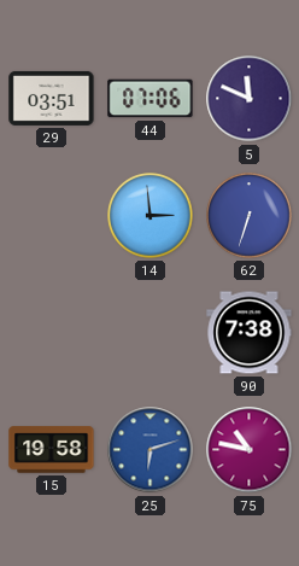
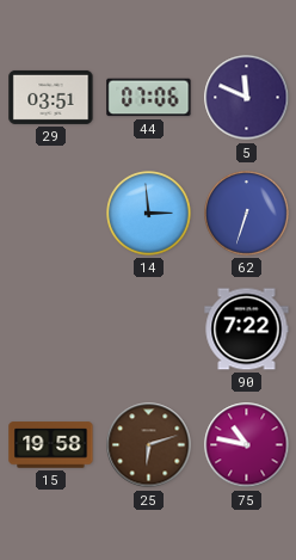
90: 7:38 -> 7:22 (247, 330)
25 dial: blue -> brown (149, 445)
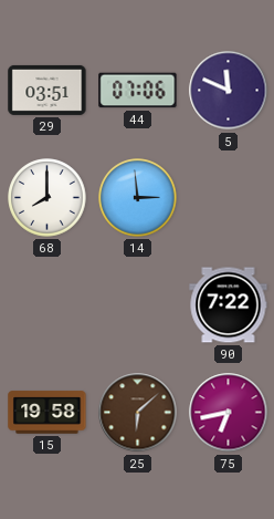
68: none -> 8:00 (48, 198)
62: 6:33 -> none (247, 214)
25: 6:12 -> 6:08 (138, 413)
75: 10:47 -> 6:43 (229, 413)
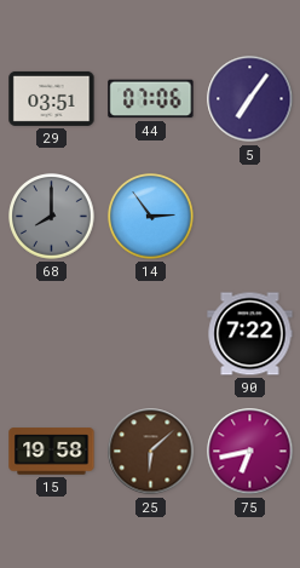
5: 11:49 -> 7:06 (250, 99)
68 dial: white -> grey (52, 217)
14: 2:59 -> 2:54 (151, 217)
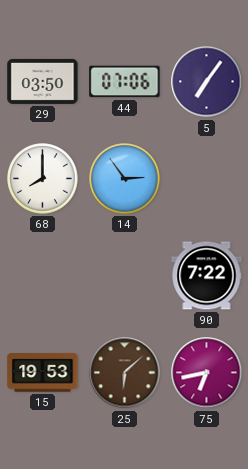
29: 03:51 -> 03:50 (43, 81)
68 dial: grey -> white (43, 179)
15: 19:58 -> 19:53 (43, 373)
